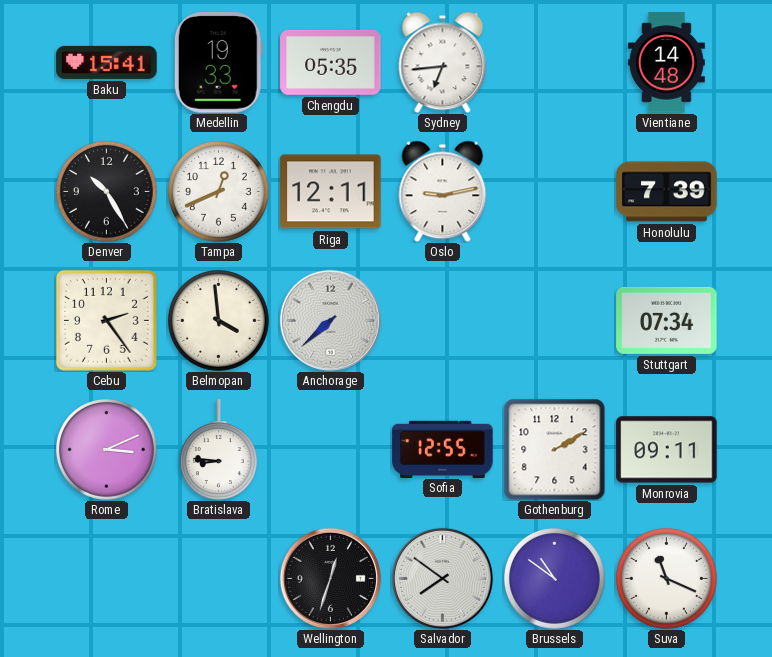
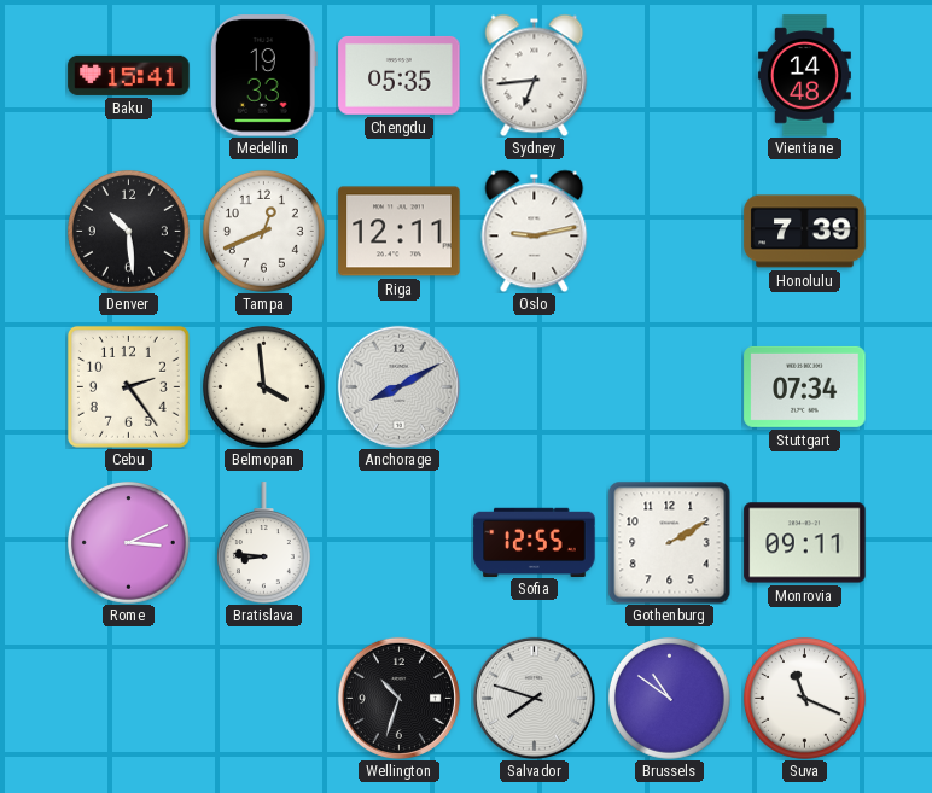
Denver: 10:25 -> 10:29 (128, 231)
Anchorage: 7:38 -> 8:10 (398, 386)
Wellington: 12:33 -> 10:33 (398, 698)
Salvador: 7:51 -> 7:48 (534, 698)
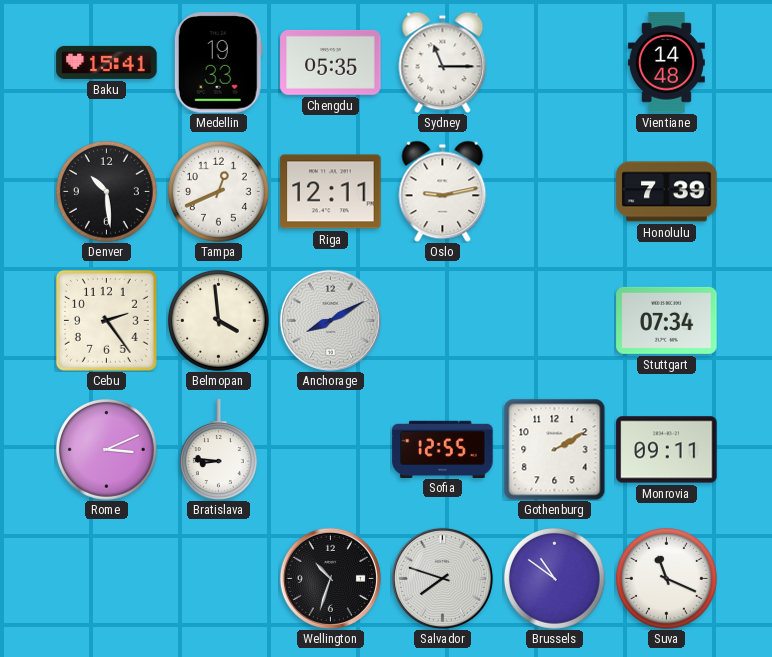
Sydney: 6:44 -> 11:15 (443, 62)
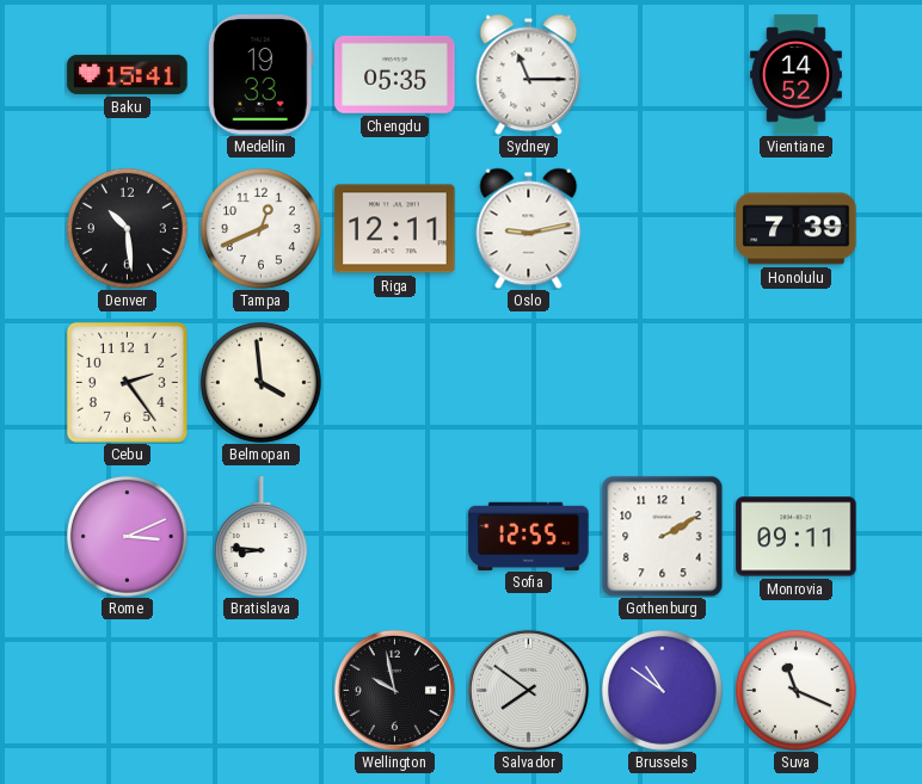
Vientiane: 14:48 -> 14:52 (795, 75)
Anchorage: 8:10 -> none (330, 320)
Stuttgart: 07:34 -> none (667, 320)
Wellington: 10:33 -> 9:58 (394, 690)
Salvador: 7:48 -> 7:51 (528, 690)
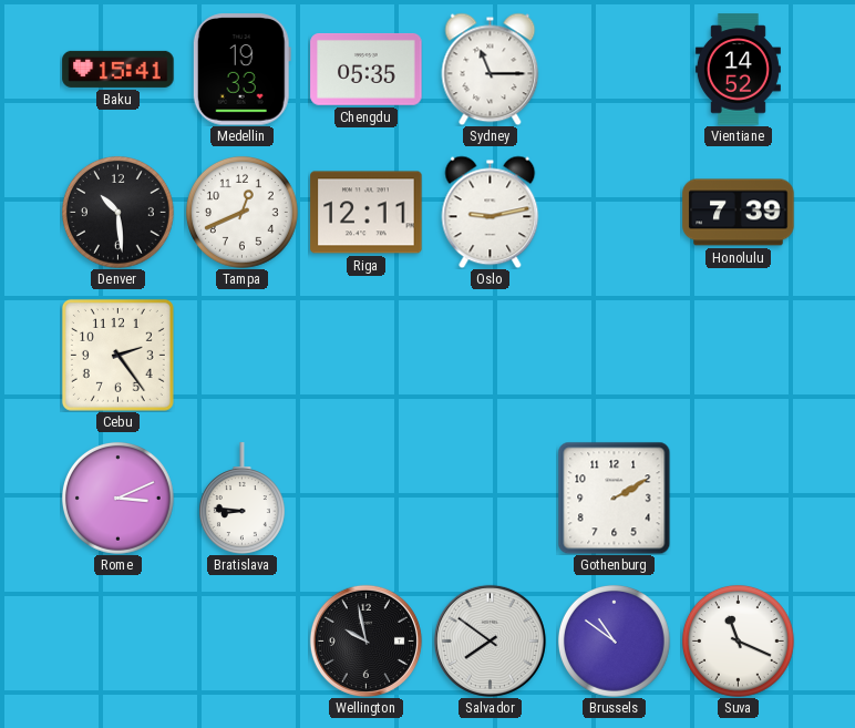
Belmopan: 3:59 -> none (260, 382)
Sofia: 12:55 -> none (529, 536)
Monrovia: 09:11 -> none (797, 537)
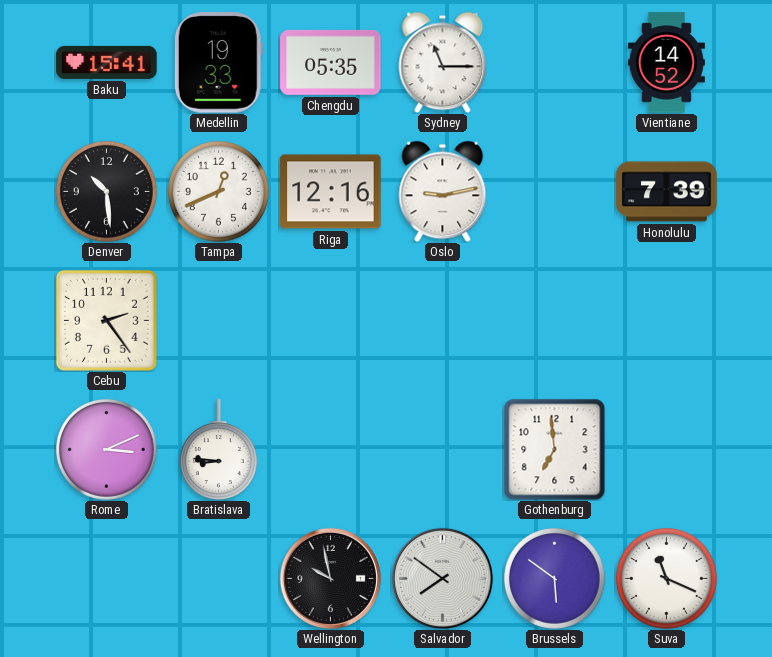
Riga: 12:11 -> 12:16 (331, 192)
Gothenburg: 2:10 -> 6:59 (554, 449)
Brussels: 10:51 -> 5:51 (554, 578)
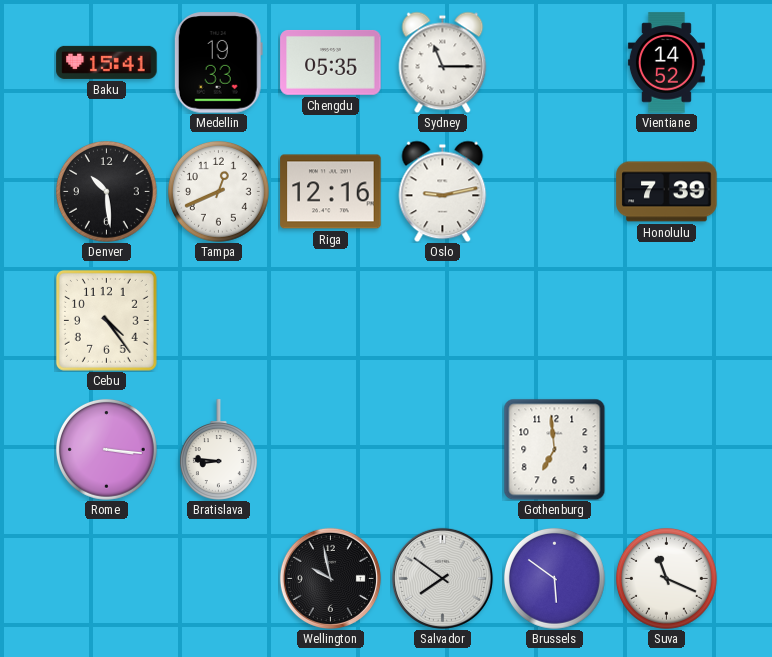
Cebu: 2:24 -> 4:24 (106, 320)
Rome: 3:11 -> 3:16 (106, 449)
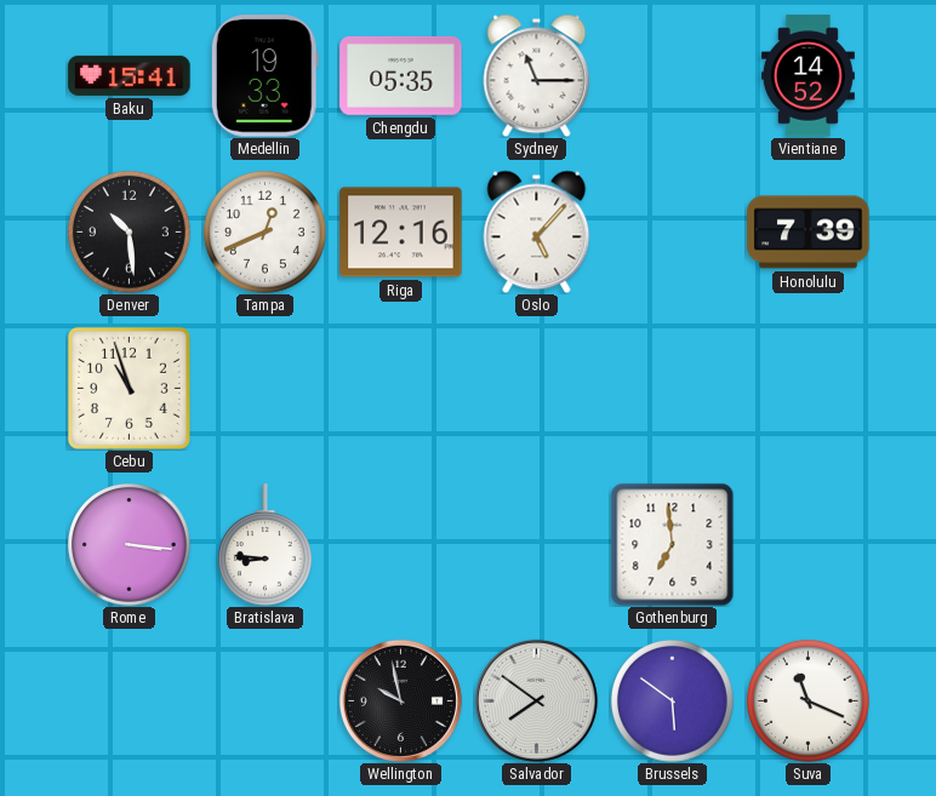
Oslo: 9:13 -> 5:07 (537, 231)
Cebu: 4:24 -> 10:57 (129, 388)
